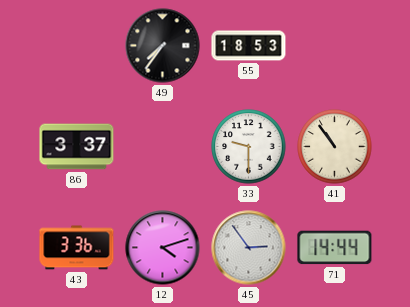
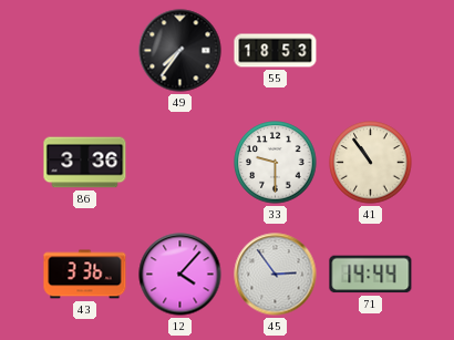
86: 3:37 -> 3:36 (85, 163)
12: 4:12 -> 4:07 (180, 275)
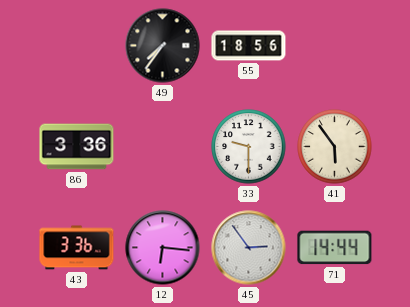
55: 18:53 -> 18:56 (249, 46)
41: 10:54 -> 5:54 (335, 147)
12: 4:07 -> 6:16 (163, 248)
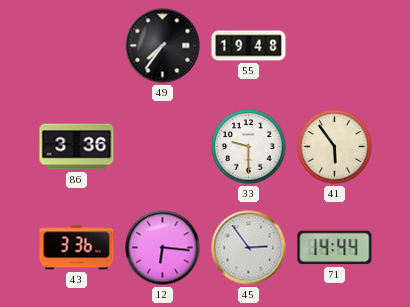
55: 18:56 -> 19:48 (249, 46)
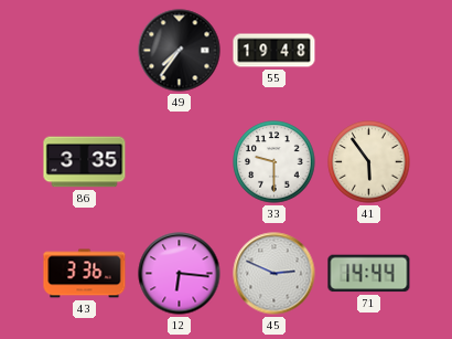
86: 3:36 -> 3:35 (85, 162)
45: 2:54 -> 2:49 (275, 274)
